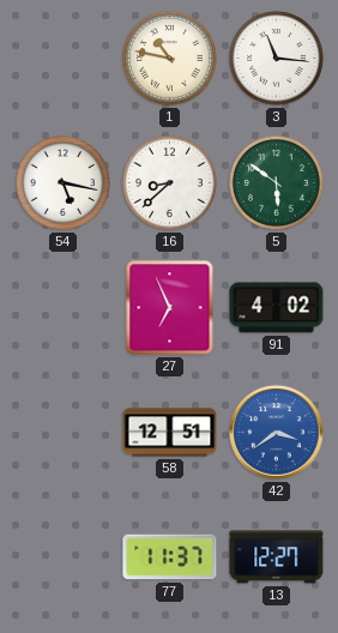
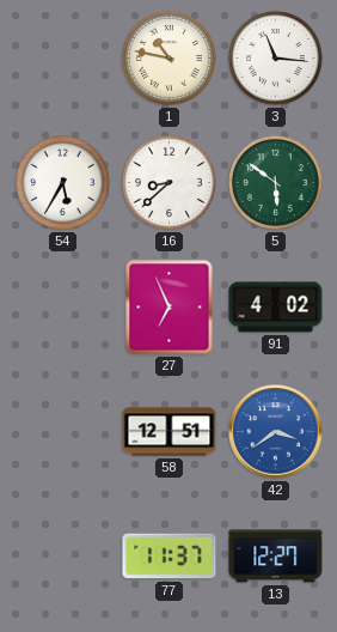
54: 5:17 -> 5:35 (63, 183)
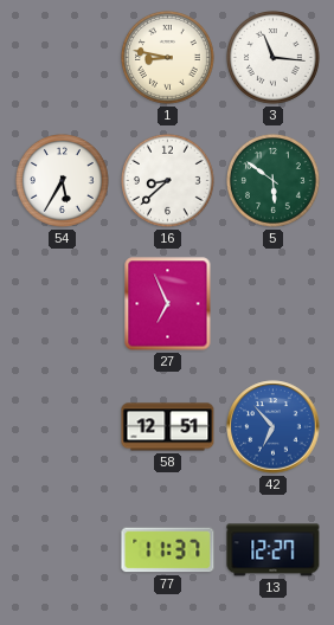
1: 10:47 -> 8:47 (168, 58)
91: 4:02 -> none (276, 308)
42: 3:39 -> 6:53 (274, 427)
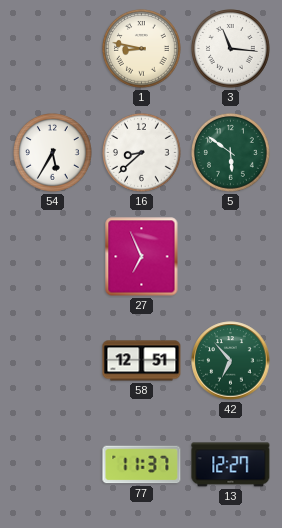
42 dial: blue -> green (231, 361)
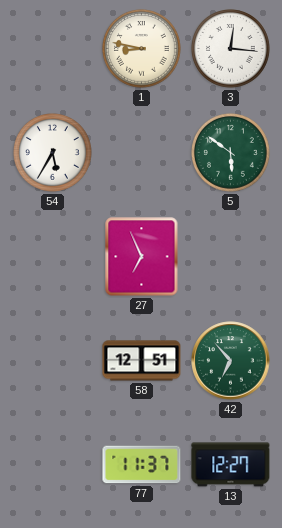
3: 11:16 -> 12:16 (231, 49)
16: 8:38 -> none (142, 153)
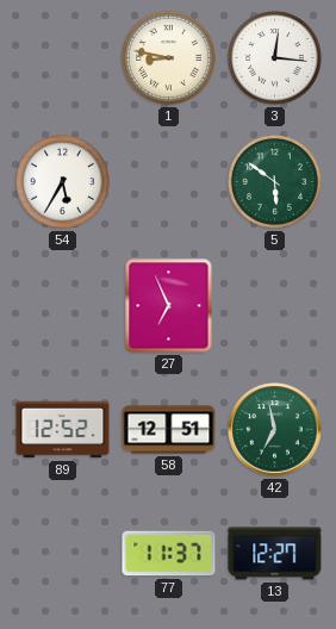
89: none -> 12:52 (63, 430)
42: 6:53 -> 6:58 (275, 430)
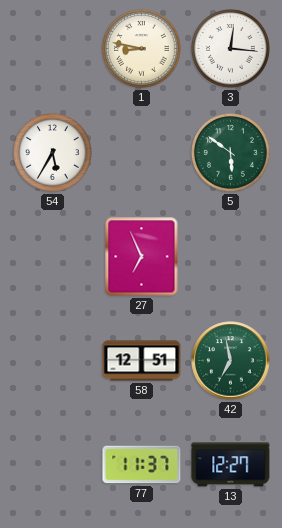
89: 12:52 -> none (63, 430)
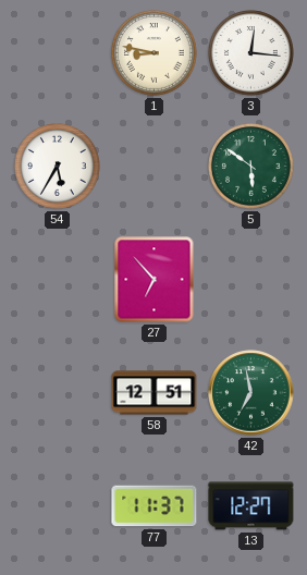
27: 6:56 -> 6:53 (155, 280)
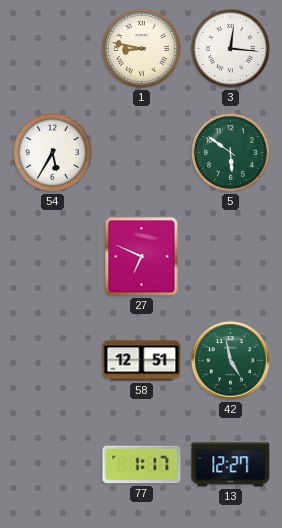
27: 6:53 -> 6:49 (142, 257)
42: 6:58 -> 4:58 (231, 361)
77: 11:37 -> 1:17 (142, 465)
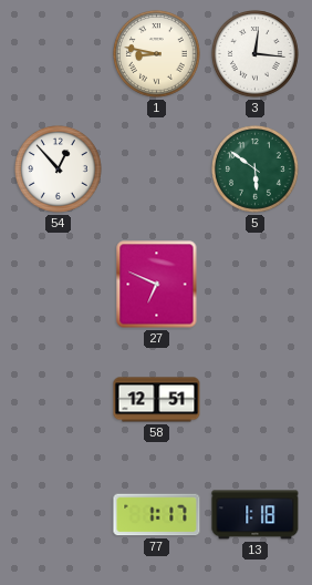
54: 5:35 -> 12:53 (59, 170)
42: 4:58 -> none (231, 361)
13: 12:27 -> 1:18 (256, 515)
